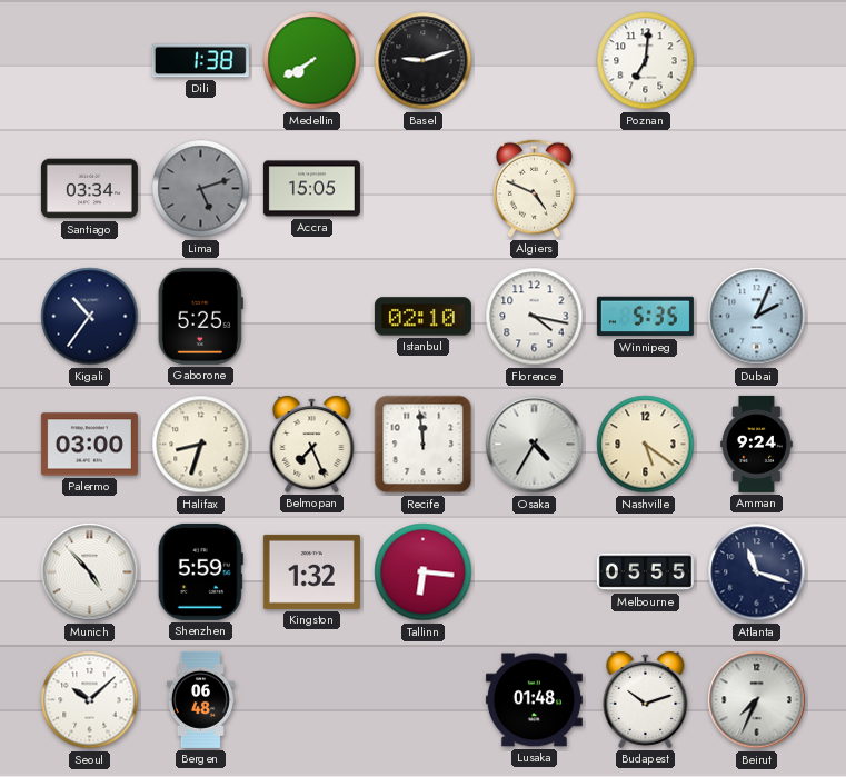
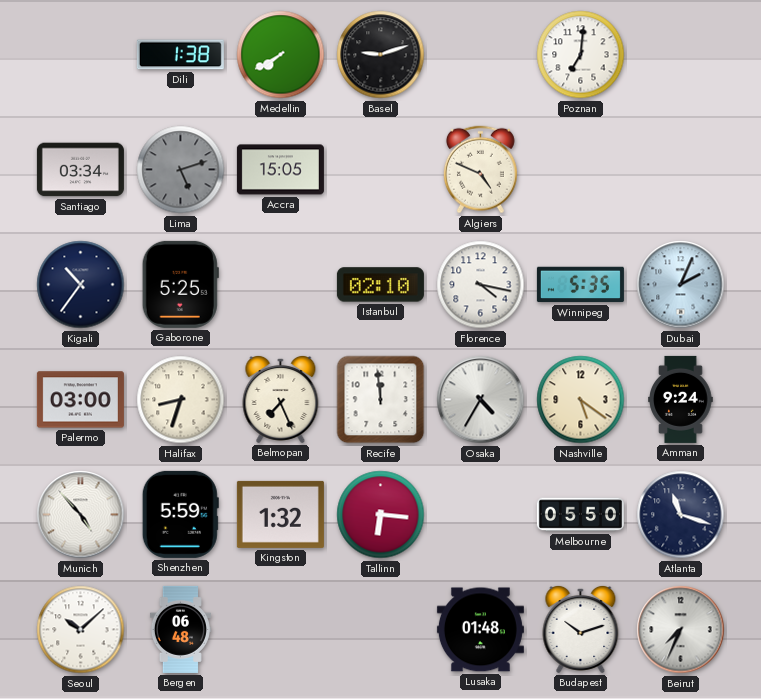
Melbourne: 05:55 -> 05:50 (580, 515)
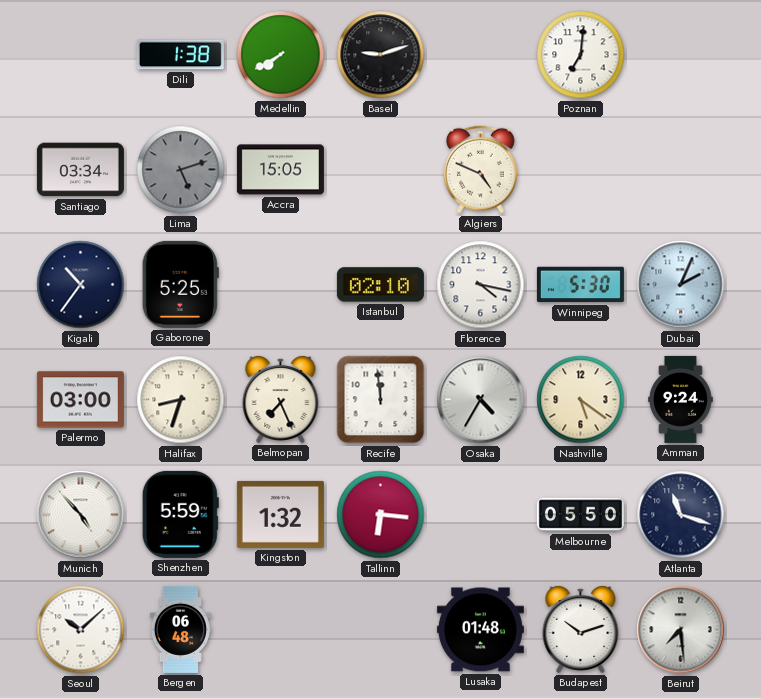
Winnipeg: 5:35 -> 5:30 (580, 285)
Beirut: 7:34 -> 7:29 (681, 630)
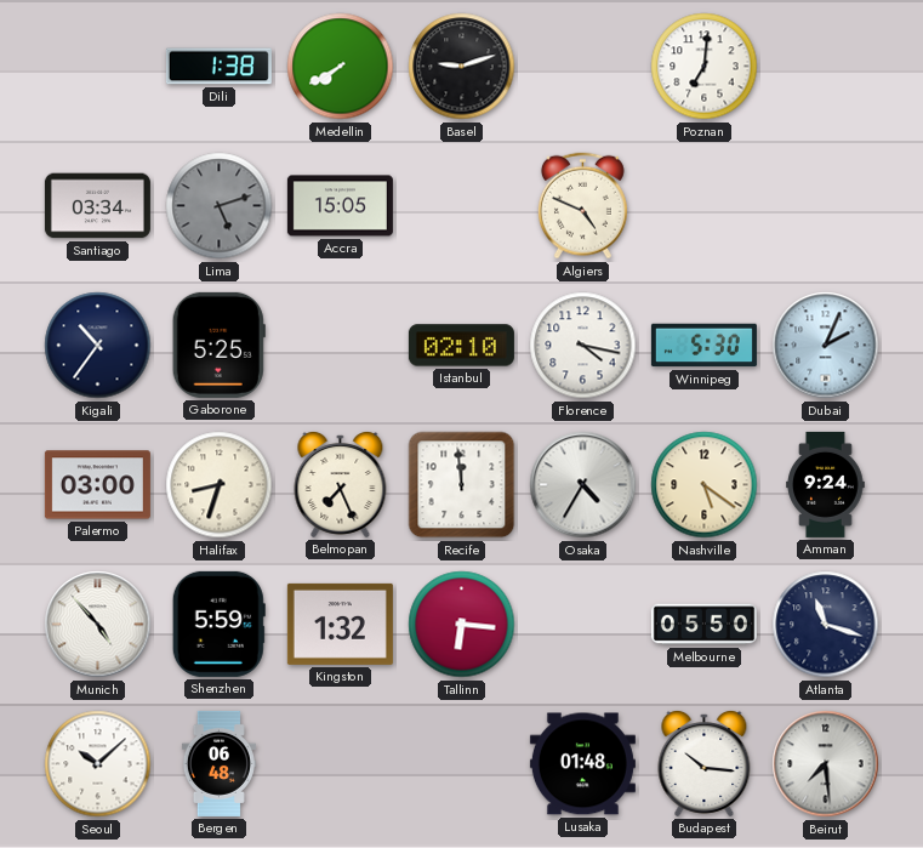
Budapest: 10:12 -> 10:16 (705, 763)
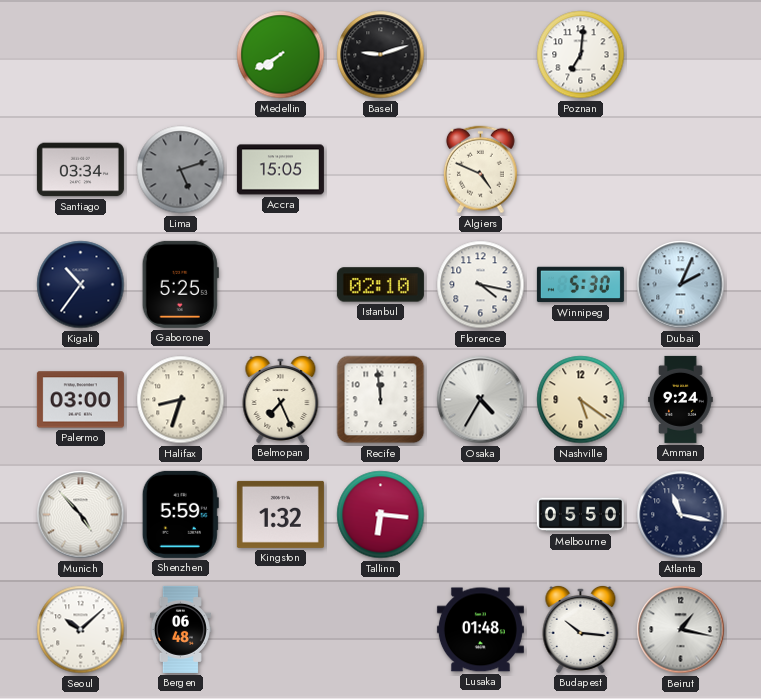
Dili: 1:38 -> none (218, 67)
Atlanta: 11:18 -> 11:17 (681, 515)
Beirut: 7:29 -> 1:17 (681, 630)
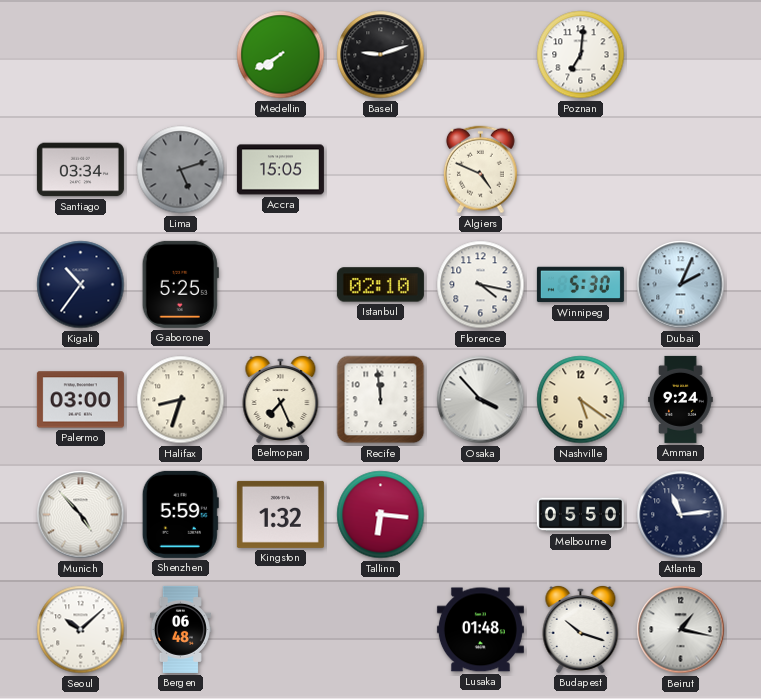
Osaka: 4:35 -> 3:53 (481, 400)
Atlanta: 11:17 -> 11:14 (681, 515)
Budapest: 10:16 -> 10:18 (581, 629)
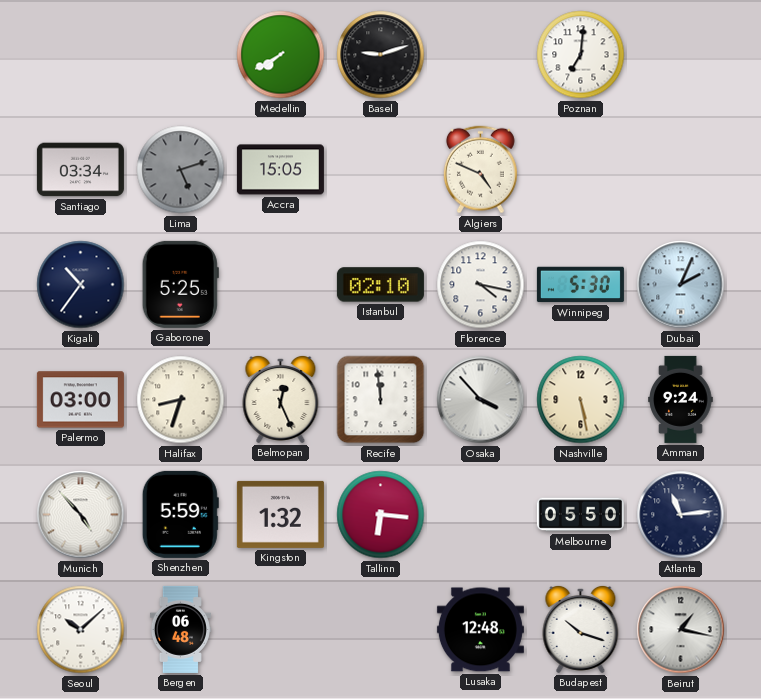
Belmopan: 7:26 -> 12:26 (281, 399)
Nashville: 5:21 -> 5:28 (581, 400)
Lusaka: 01:48 -> 12:48 (480, 630)
